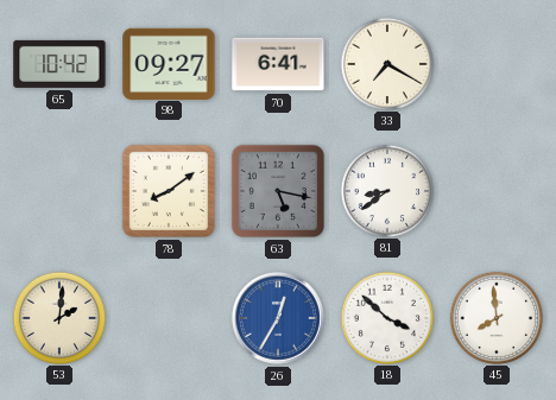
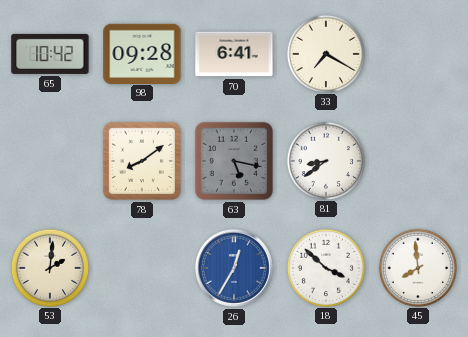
98: 09:27 -> 09:28 (142, 53)
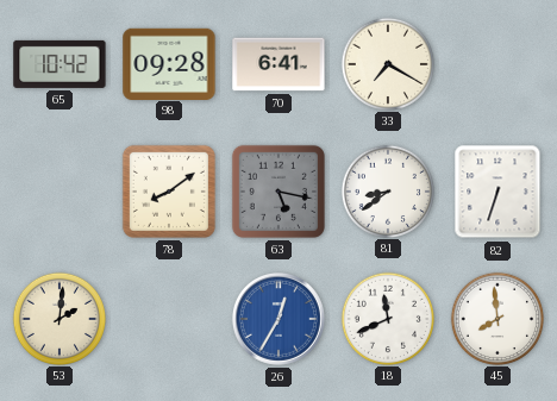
82: none -> 6:33 (497, 192)
18: 3:52 -> 11:41 (387, 318)
